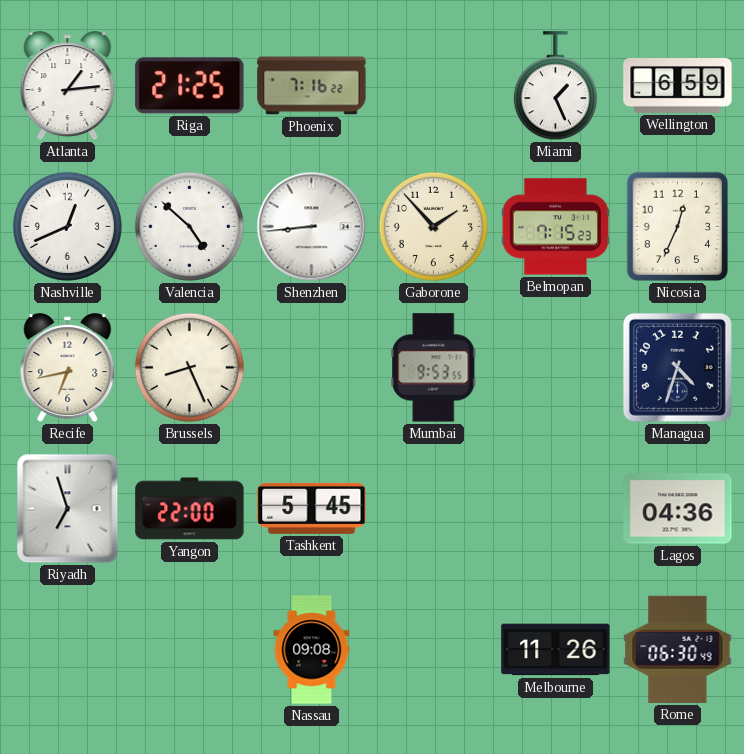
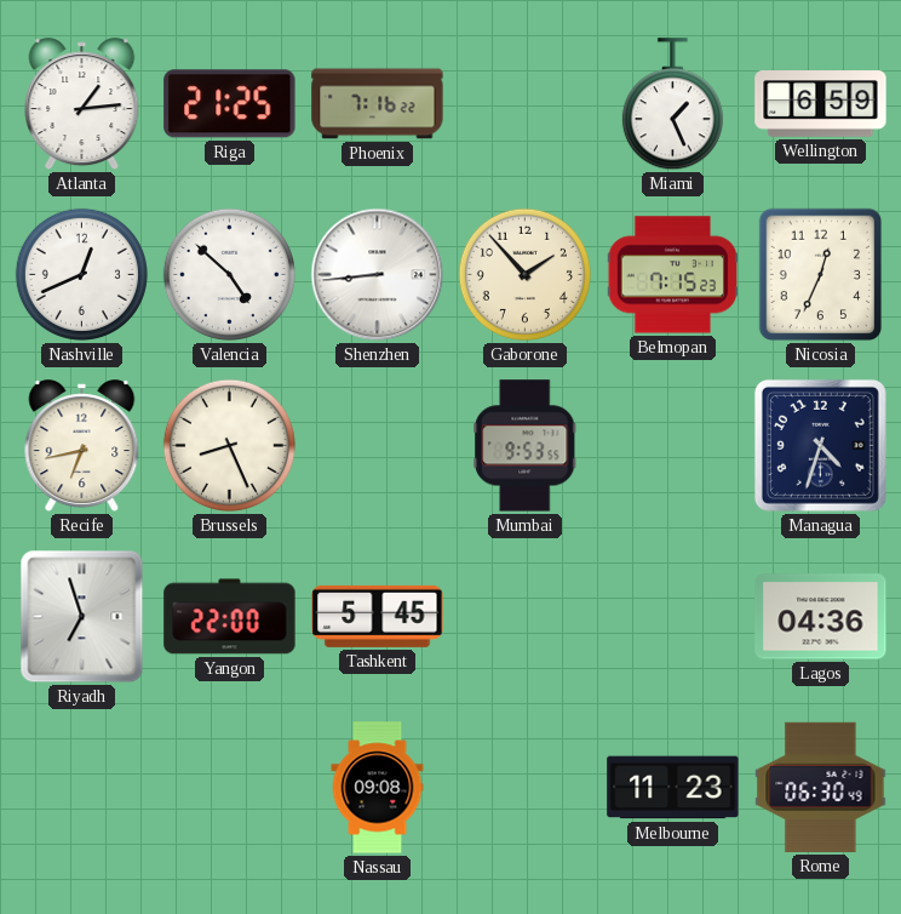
Melbourne: 11:26 -> 11:23 (673, 788)
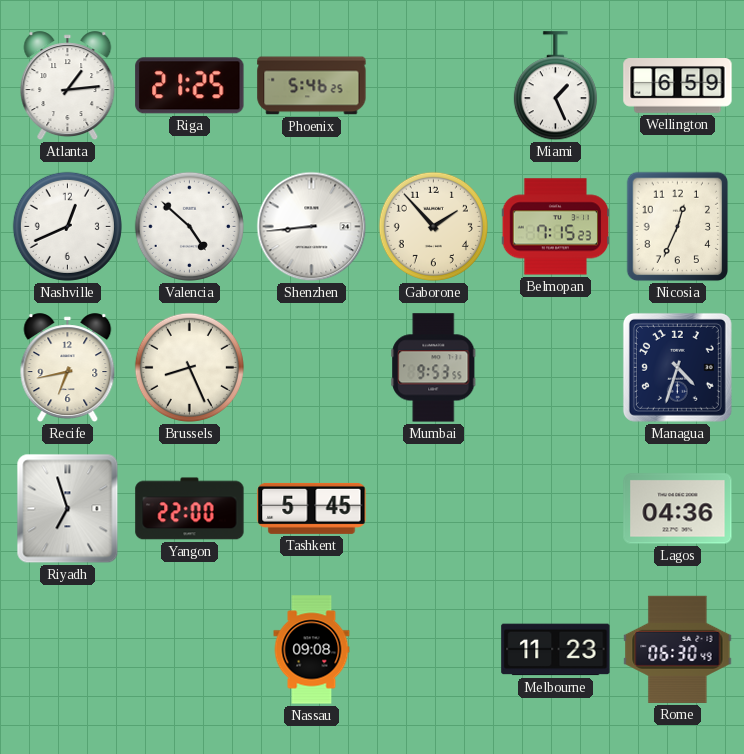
Phoenix: 7:16 -> 5:46 (312, 86)
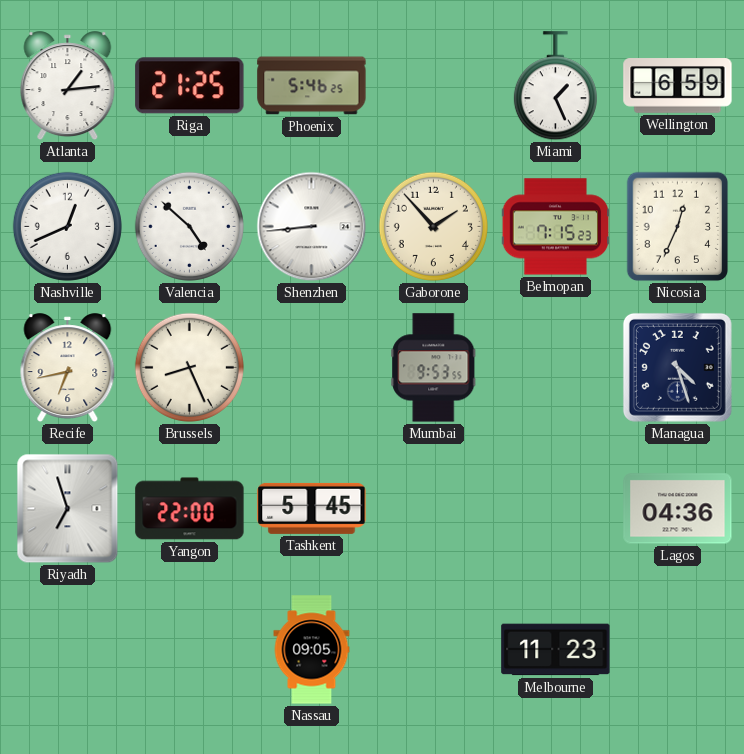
Managua: 4:33 -> 4:27 (677, 367)
Nassau: 09:08 -> 09:05 (312, 650)
Rome: 06:30 -> none (678, 649)
